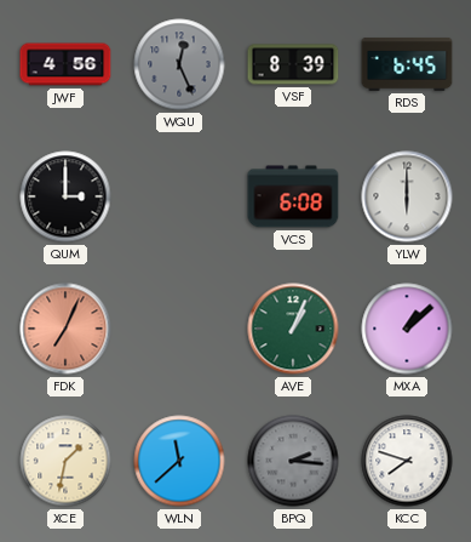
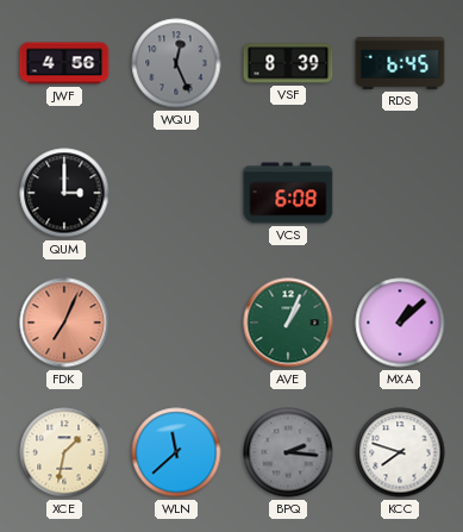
YLW: 6:00 -> none (407, 196)
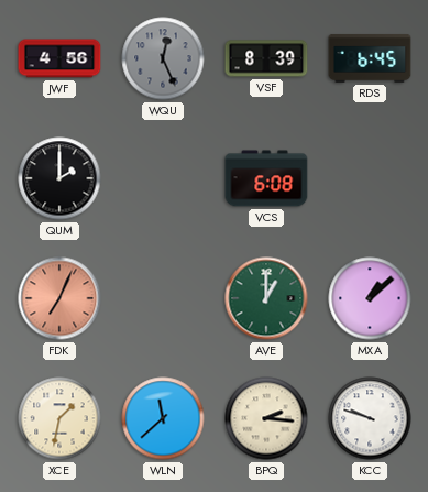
QUM: 3:00 -> 2:00 (59, 178)
AVE: 1:04 -> 1:00 (266, 298)
BPQ dial: grey -> cream (266, 418)
KCC: 7:48 -> 9:48 (370, 418)
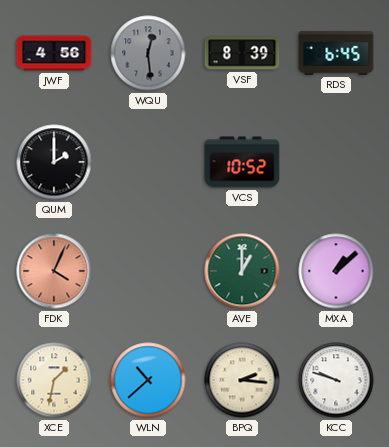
WQU: 12:26 -> 12:29 (148, 53)
VCS: 6:08 -> 10:52 (242, 162)
FDK: 7:04 -> 4:04 (54, 271)
WLN: 11:38 -> 10:38 (148, 380)
